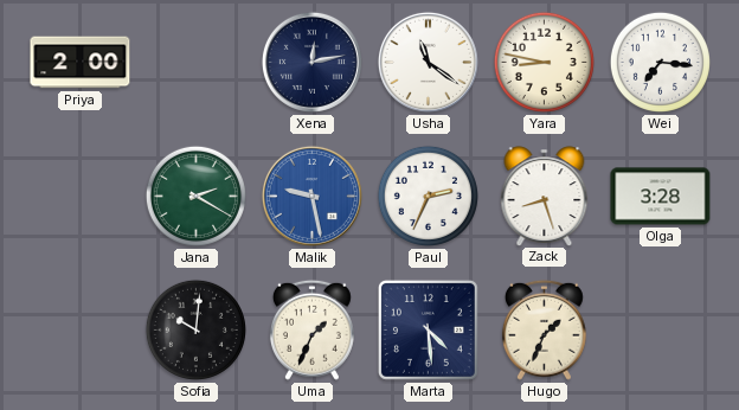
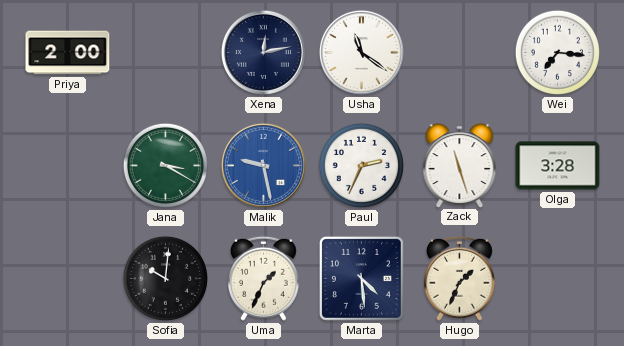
Yara: 8:47 -> none (544, 62)
Jana: 2:20 -> 3:20 (165, 165)
Zack: 8:27 -> 11:27 (460, 165)
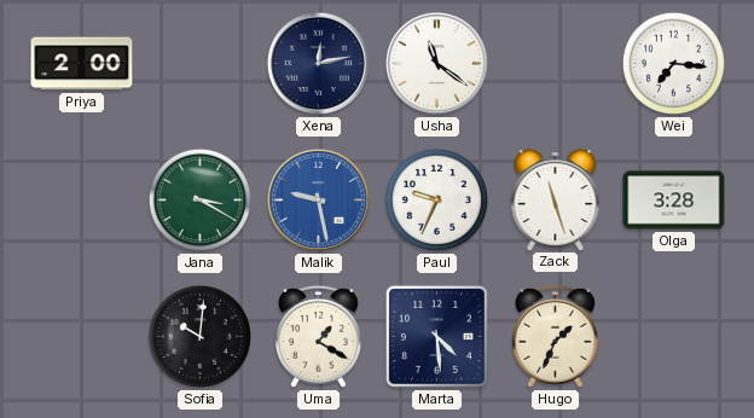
Paul: 2:34 -> 9:34 (436, 199)
Uma: 1:34 -> 1:20 (318, 336)
